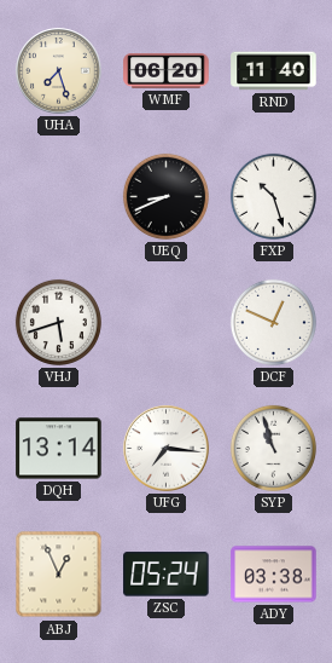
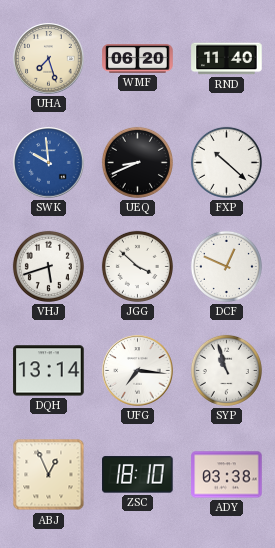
SWK: none -> 9:59 (49, 163)
FXP: 10:27 -> 10:22 (226, 162)
JGG: none -> 3:52 (137, 266)
ZSC: 05:24 -> 18:10 (138, 475)
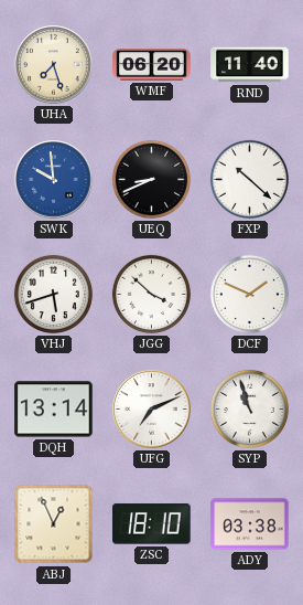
DCF: 12:49 -> 1:49 (249, 294)
UFG: 7:16 -> 7:11 (152, 410)
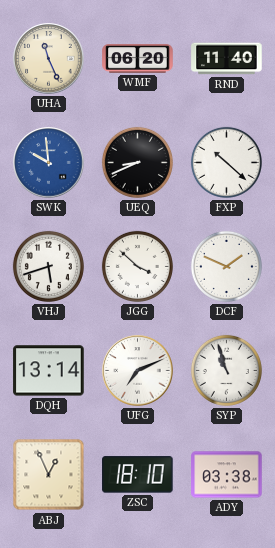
UHA: 7:27 -> 11:26 (49, 59)
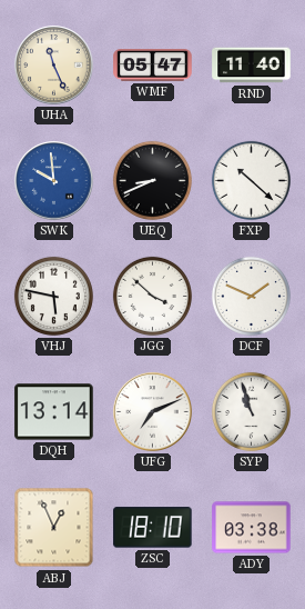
WMF: 06:20 -> 05:47 (153, 66)
VHJ: 5:42 -> 5:47 (53, 296)
